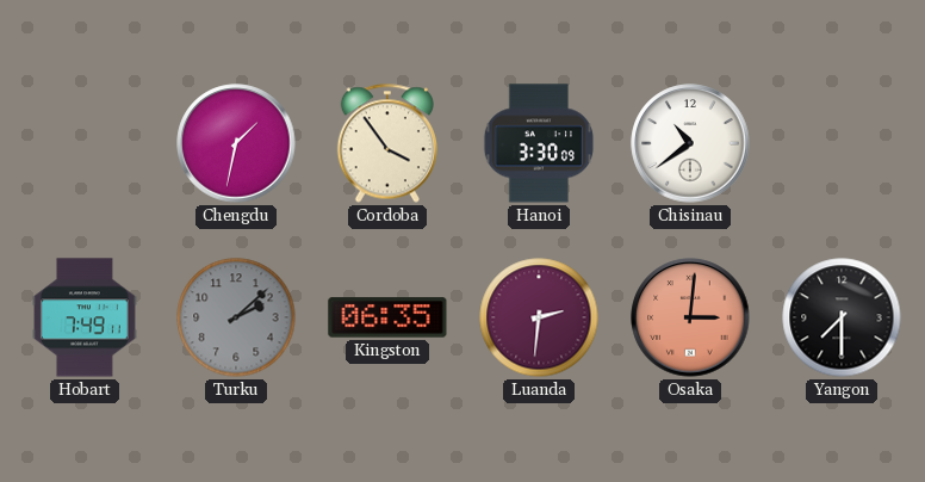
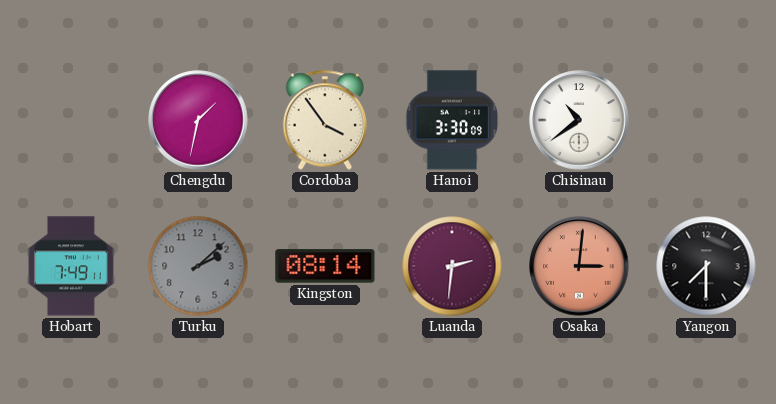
Kingston: 06:35 -> 08:14 (325, 266)
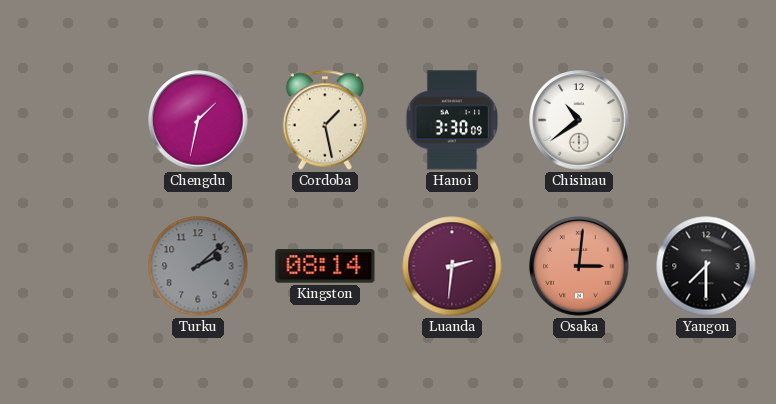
Cordoba: 3:54 -> 1:28 (325, 120)
Hobart: 7:49 -> none (71, 266)
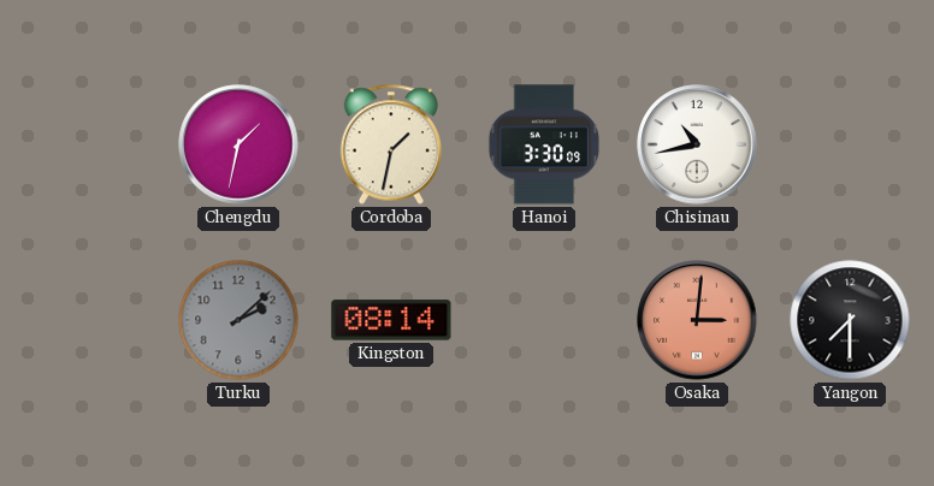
Cordoba: 1:28 -> 1:32 (391, 144)
Chisinau: 10:39 -> 10:43 (697, 144)
Luanda: 2:31 -> none (452, 266)
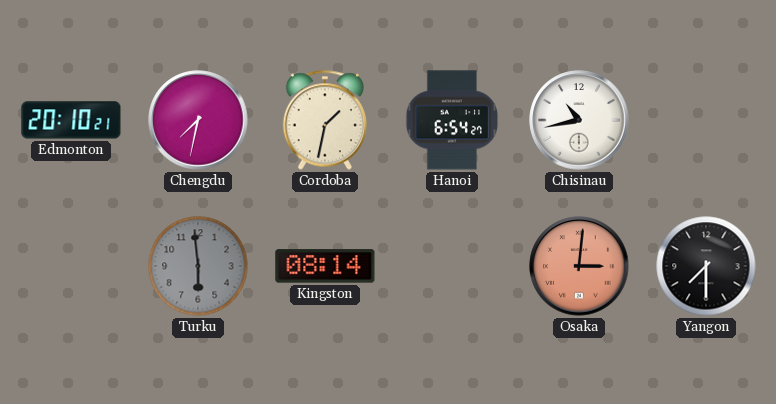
Edmonton: none -> 20:10 (71, 120)
Chengdu: 1:32 -> 7:32 (198, 120)
Hanoi: 3:30 -> 6:54 (452, 120)
Turku: 2:08 -> 5:59 (198, 266)
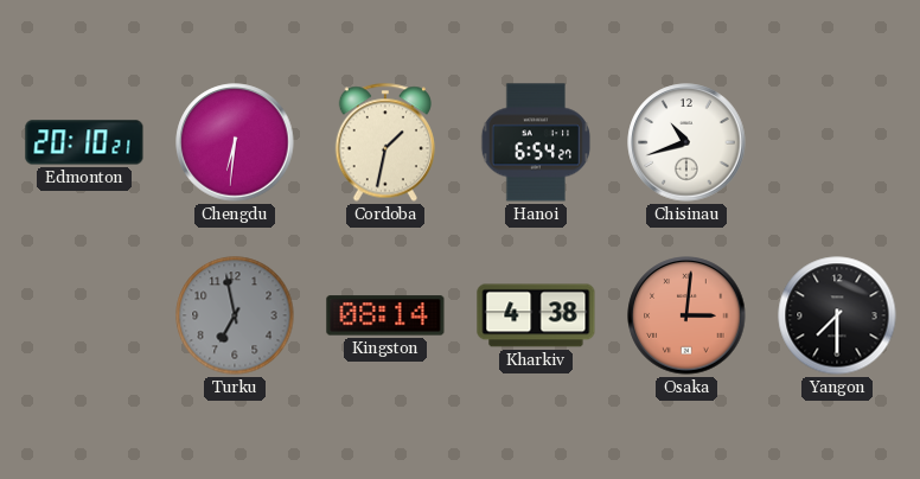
Chengdu: 7:32 -> 6:31 (235, 142)
Chisinau: 10:43 -> 10:42 (686, 142)
Turku: 5:59 -> 6:58 (235, 315)
Kharkiv: none -> 4:38 (536, 315)
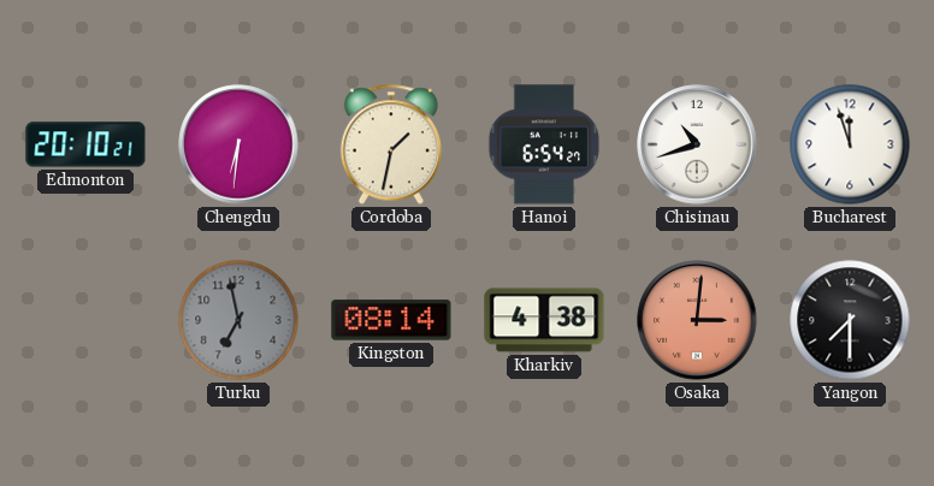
Bucharest: none -> 11:57 (850, 144)
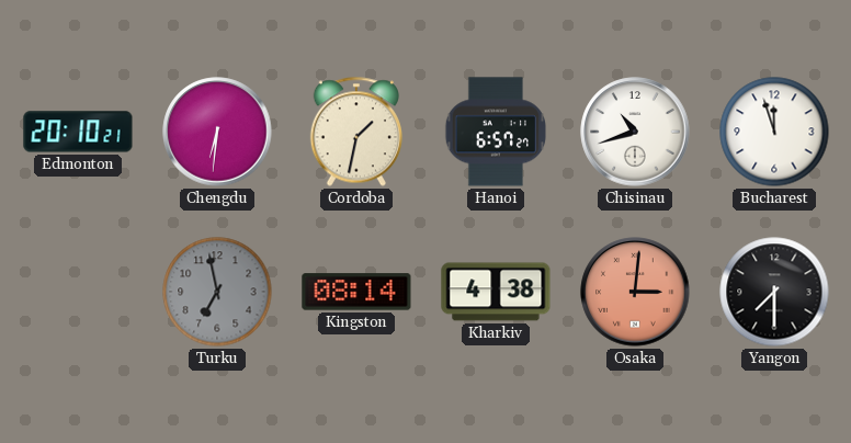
Hanoi: 6:54 -> 6:57 (496, 132)
